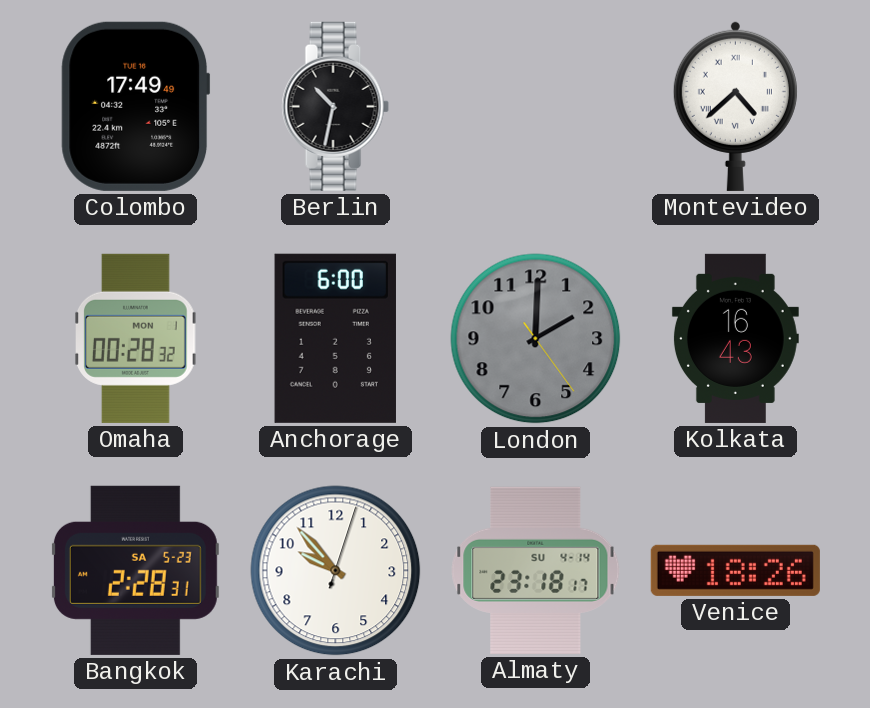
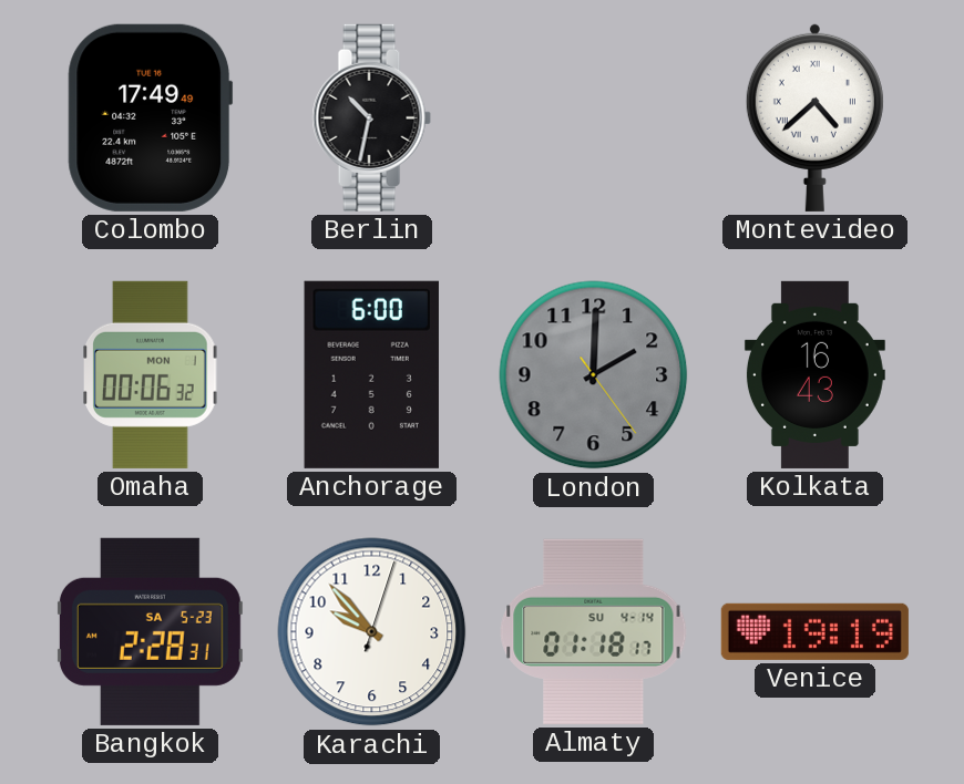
Omaha: 00:28 -> 00:06 (151, 374)
Almaty: 23:18 -> 01:18 (594, 631)
Venice: 18:26 -> 19:19 (814, 631)
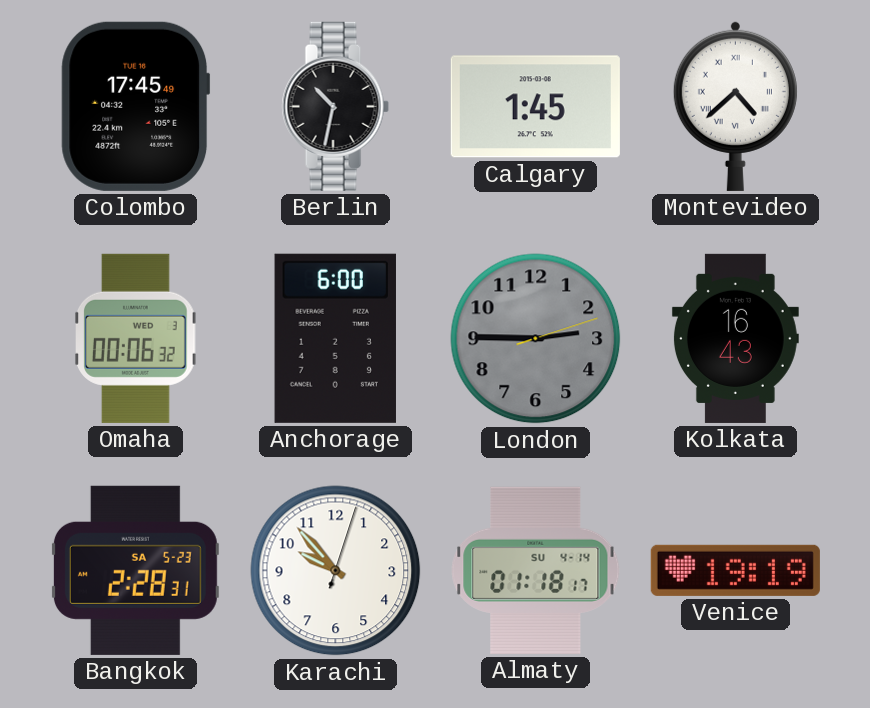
Colombo: 17:49 -> 17:45 (136, 106)
Calgary: none -> 1:45 (535, 107)
Omaha date: MON 1 -> WED 3 (136, 338)
London: 2:00 -> 2:45 (536, 339)
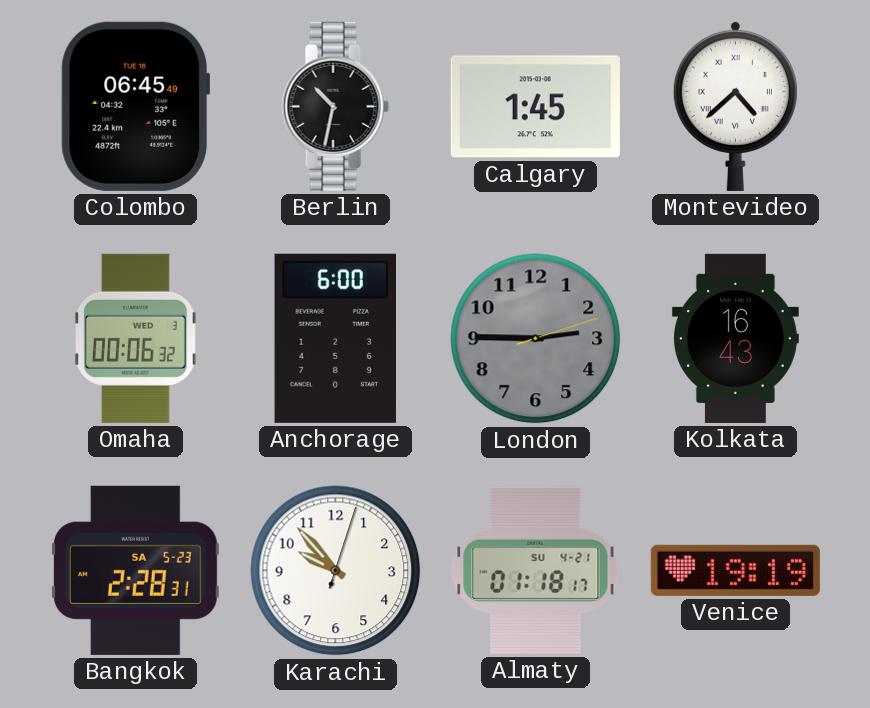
Colombo: 17:45 -> 06:45 (136, 106)
Almaty date: SU 4-14 -> SU 4-21 (536, 570)
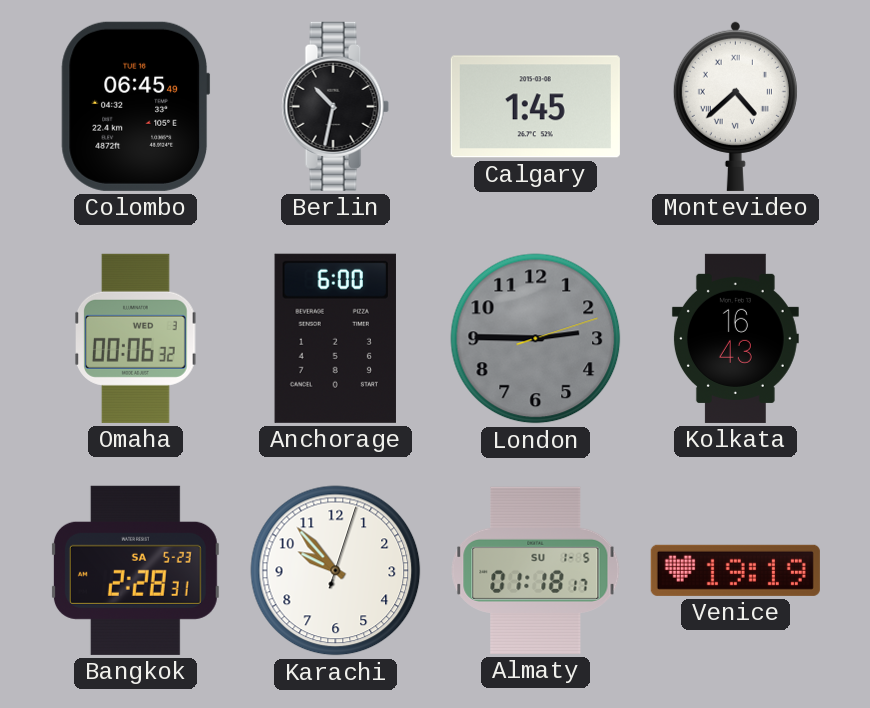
Almaty date: SU 4-21 -> SU 1-5 (536, 570)
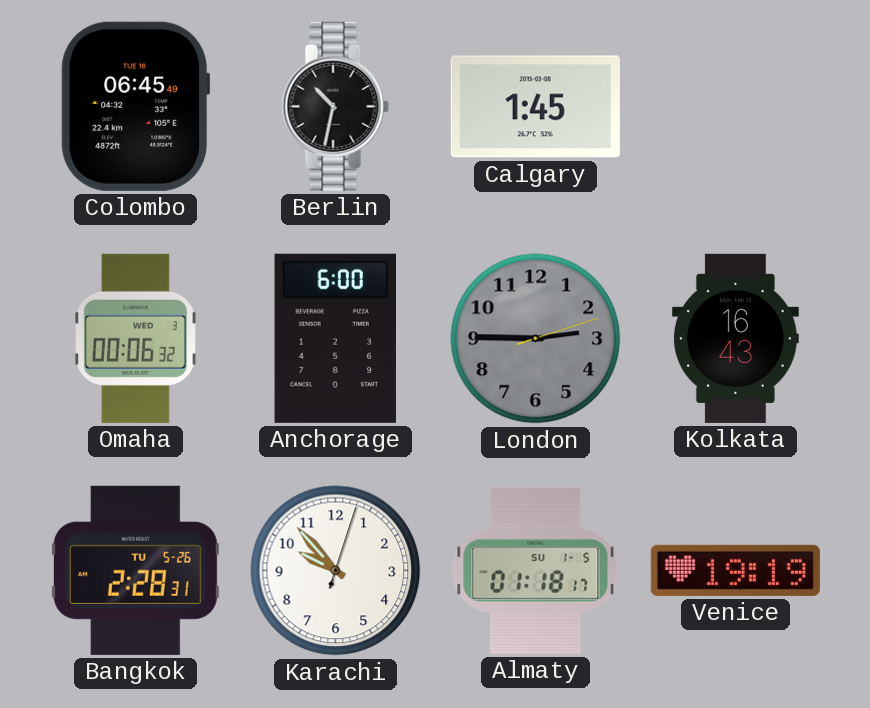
Montevideo: 4:38 -> none (735, 106)
Bangkok date: SA 5-23 -> TU 5-26 (135, 570)
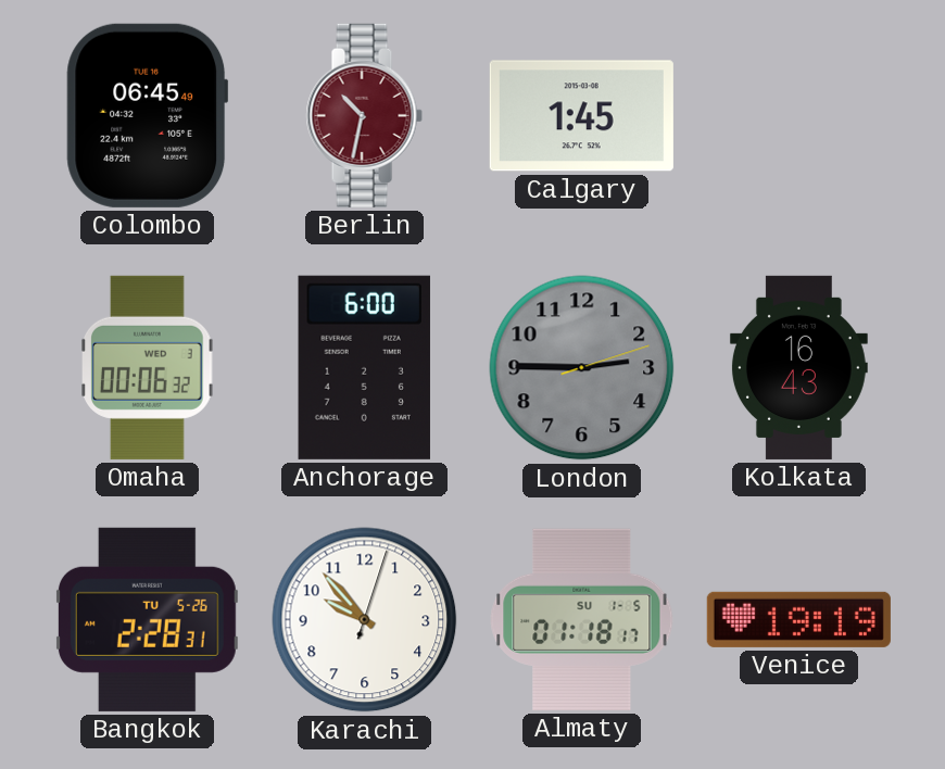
Berlin dial: black -> burgundy (364, 115)
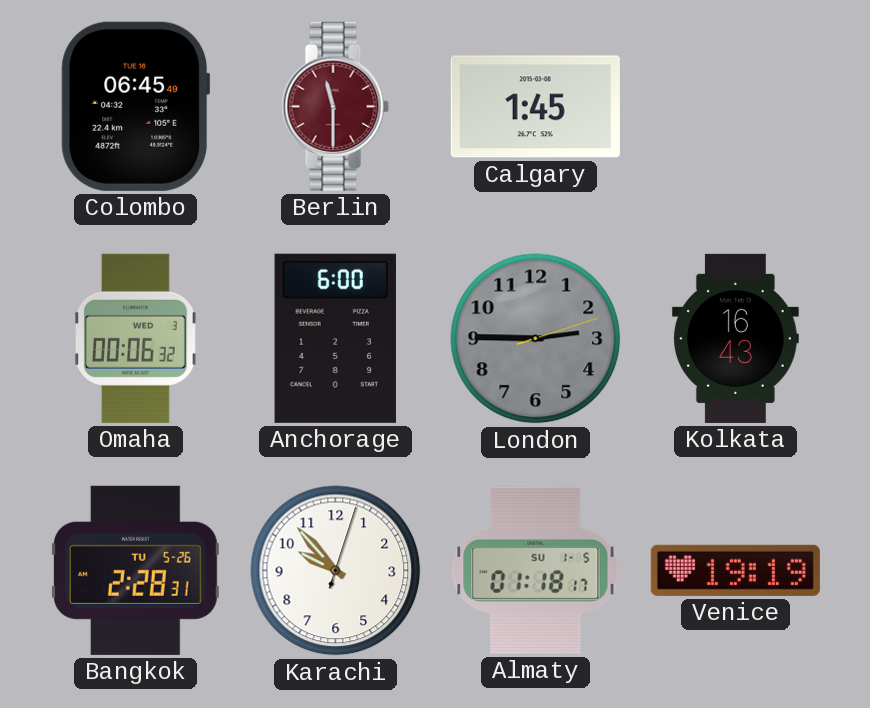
Berlin: 10:32 -> 11:30 (335, 106)
